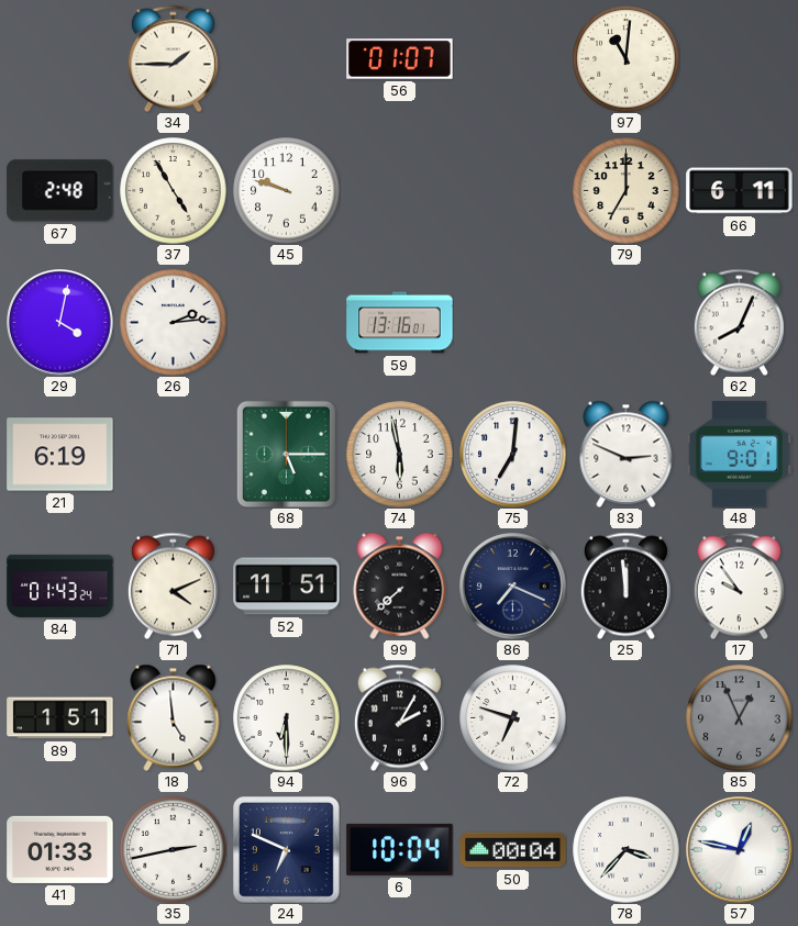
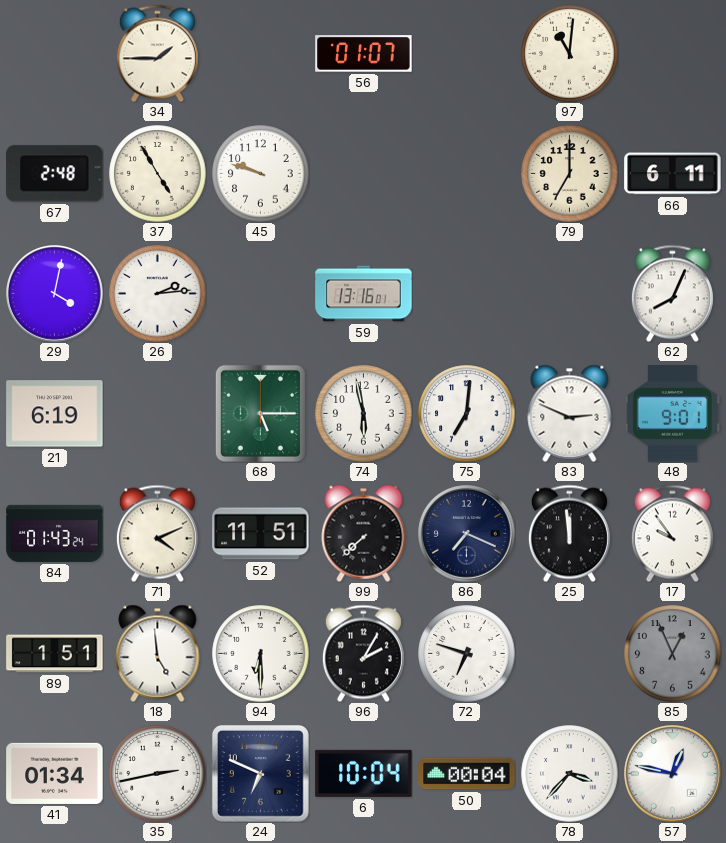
41: 01:33 -> 01:34 (55, 773)
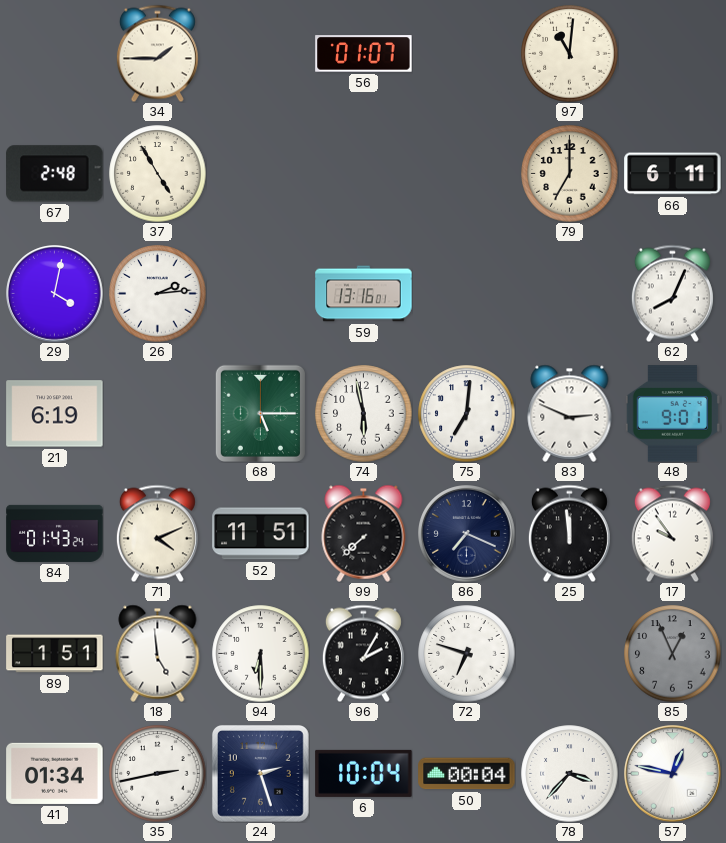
45: 9:48 -> none (261, 174)
24: 6:49 -> 2:27 (260, 773)
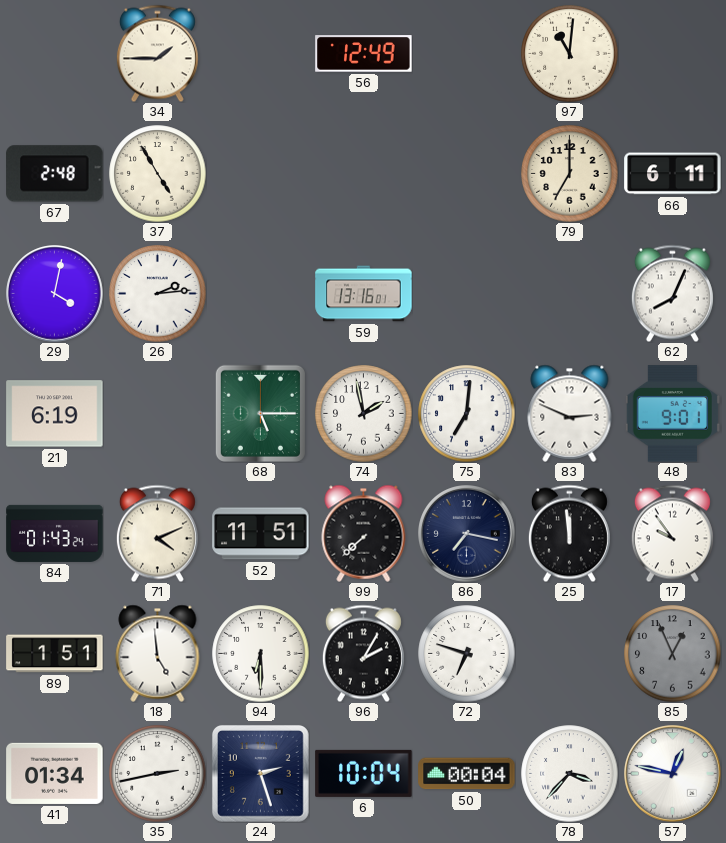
56: 01:07 -> 12:49 (364, 54)
74: 5:58 -> 1:58 (364, 414)
86: 7:19 -> 7:17 (467, 534)
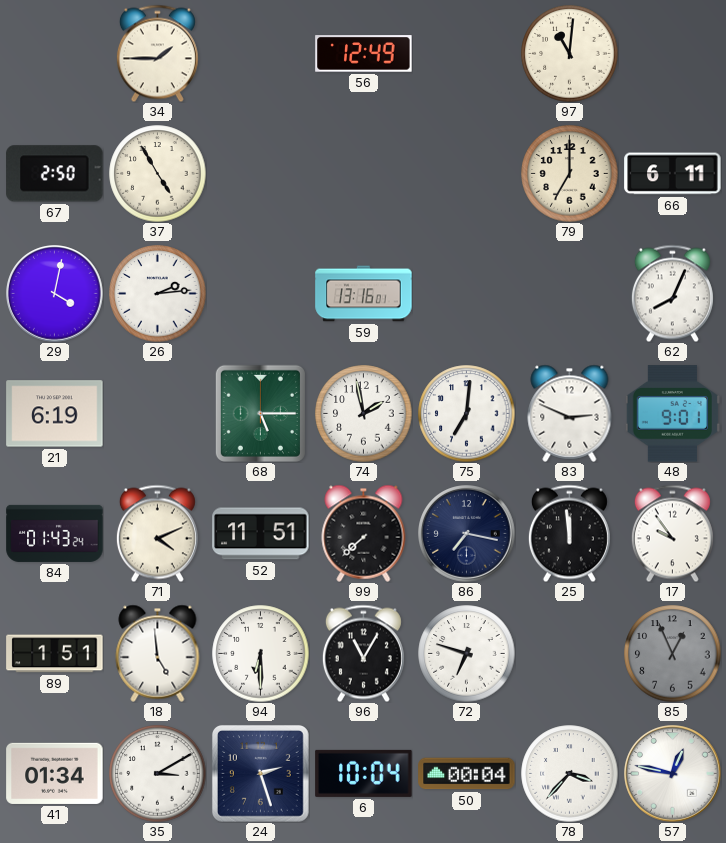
67: 2:48 -> 2:50 (55, 174)
96: 2:05 -> 11:05 (363, 653)
35: 2:43 -> 3:10 (158, 774)
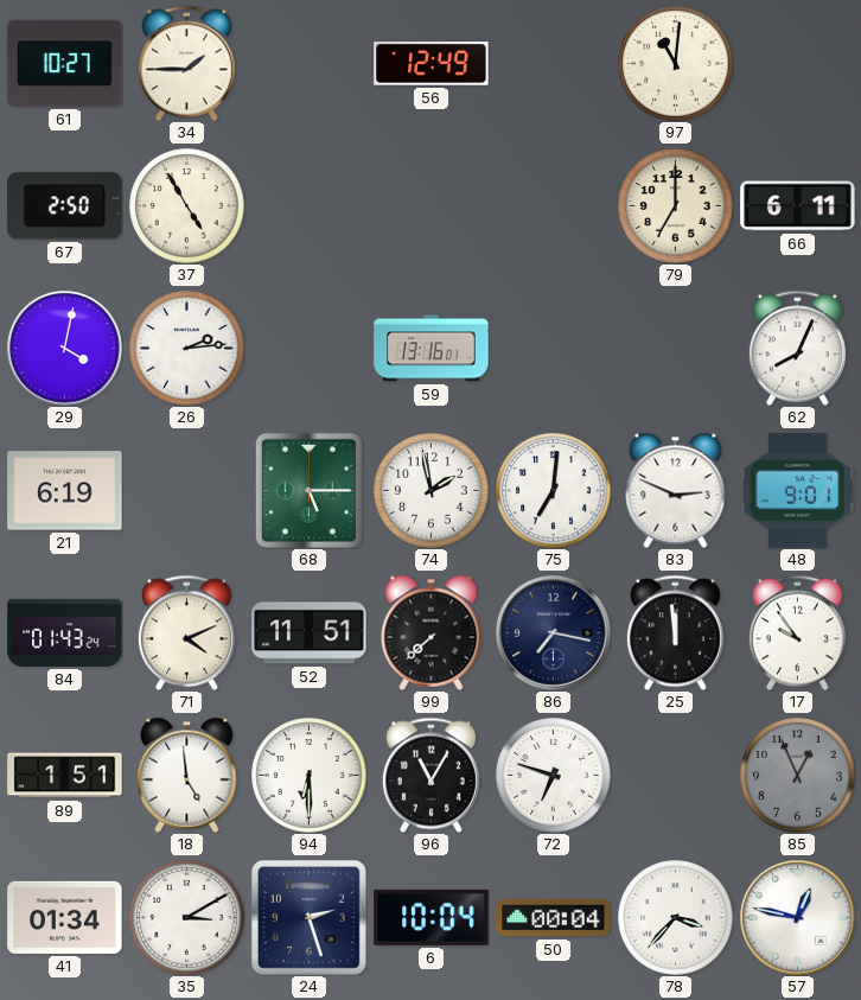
61: none -> 10:27 (65, 63)
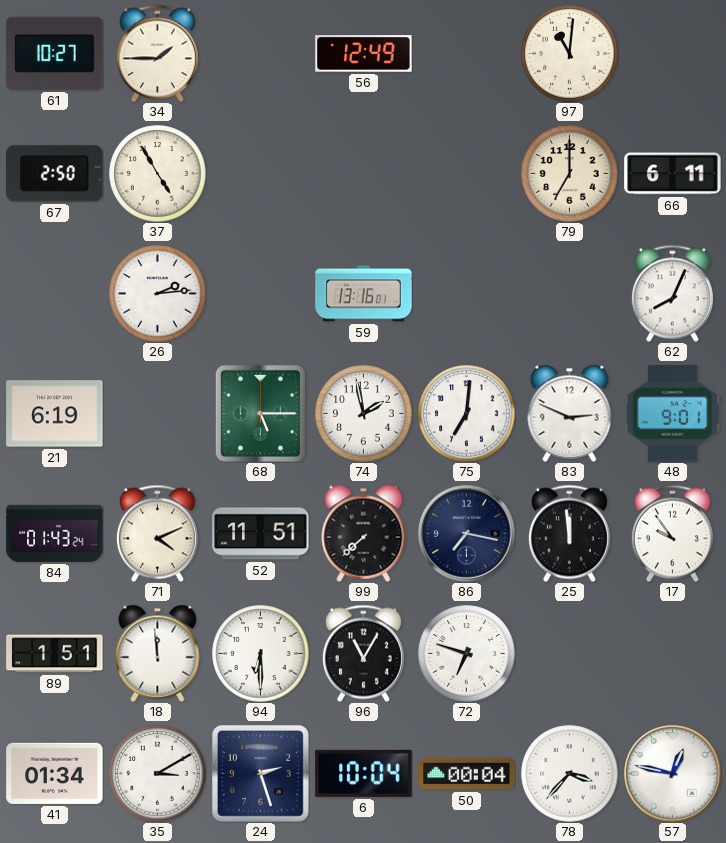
29: 4:02 -> none (65, 349)
18: 4:59 -> 11:59 (158, 653)
85: 12:56 -> none (798, 776)
